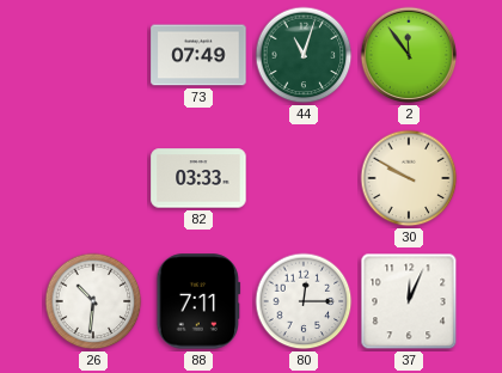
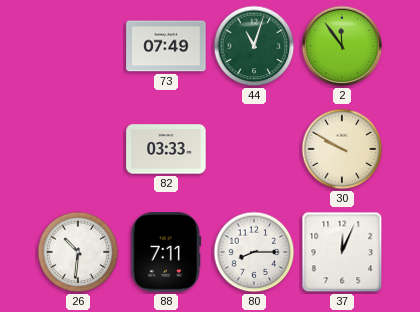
80: 12:15 -> 8:15 (254, 252)
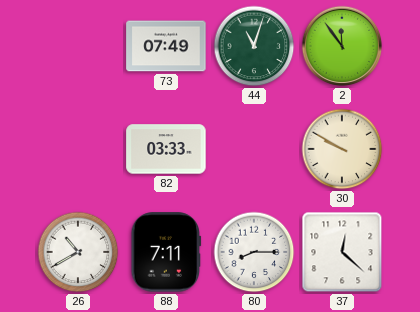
26: 10:31 -> 10:40 (78, 252)
37: 12:04 -> 12:22 (342, 252)
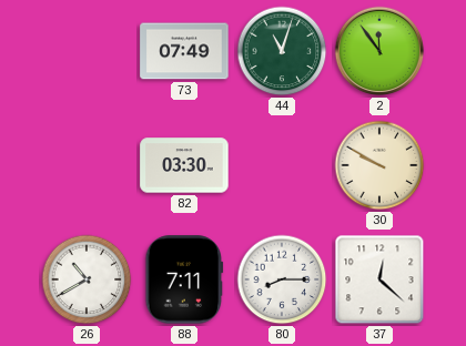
82: 03:33 -> 03:30 (184, 165)
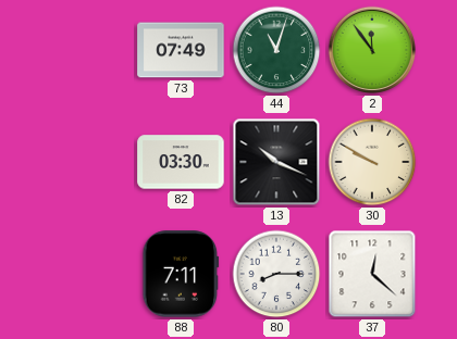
13: none -> 10:19 (276, 162)
26: 10:40 -> none (87, 279)
